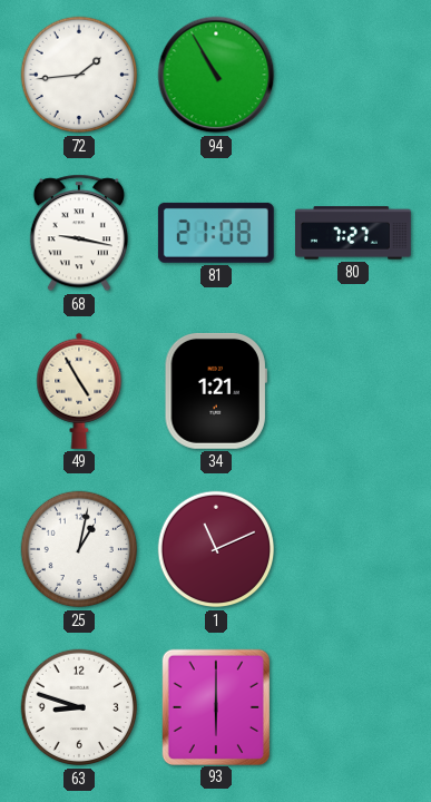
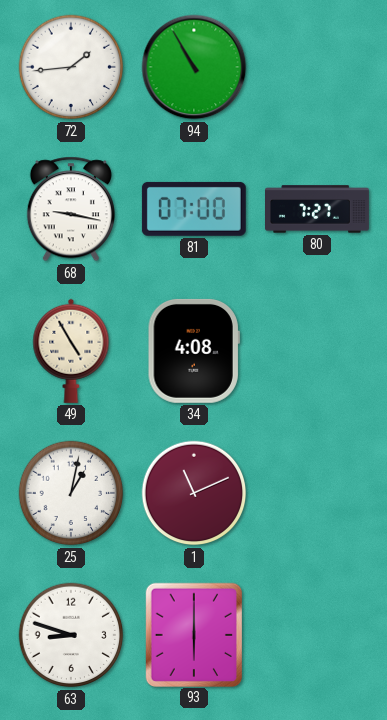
81: 21:08 -> 07:00 (194, 209)
34: 1:21 -> 4:08 (194, 351)
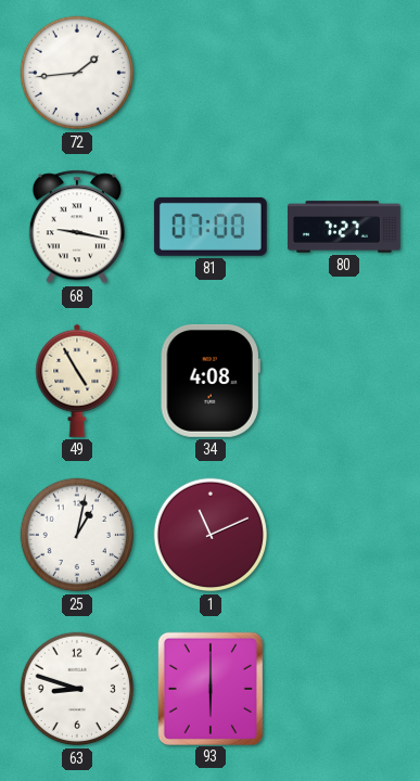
94: 10:55 -> none (194, 67)
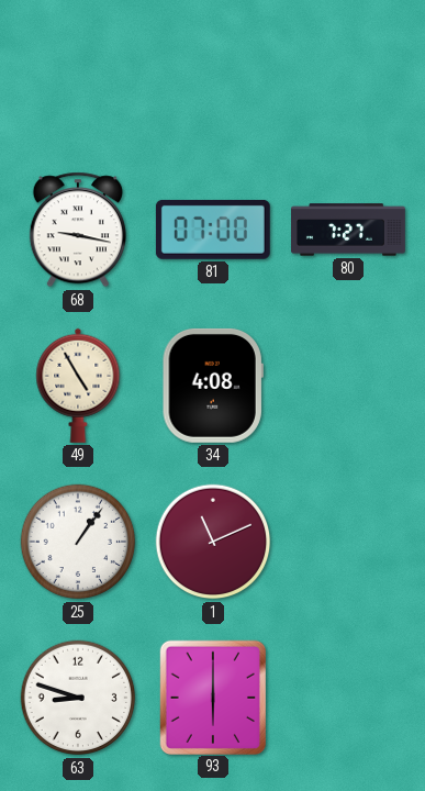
72: 1:44 -> none (77, 73)
25: 1:02 -> 1:06 (78, 542)
